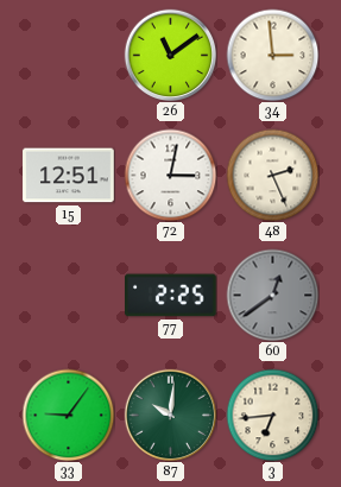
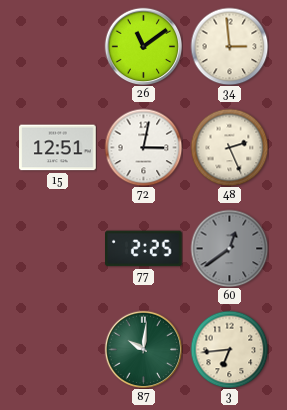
33: 9:06 -> none (68, 415)
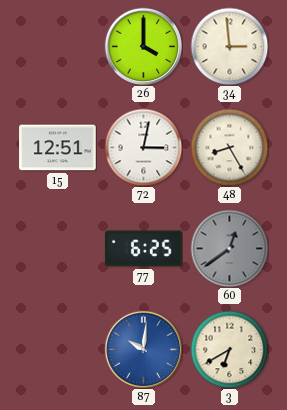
26: 11:09 -> 4:00 (143, 46)
48: 2:26 -> 8:25 (229, 147)
77: 2:25 -> 6:25 (144, 249)
87 dial: green -> blue (143, 349)
3: 6:44 -> 6:40 (229, 349)
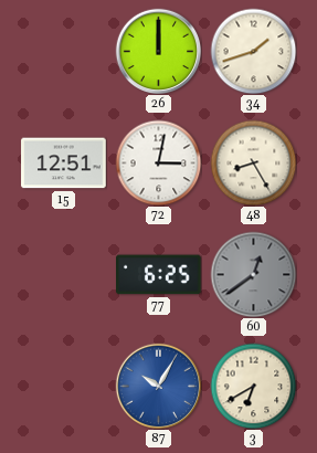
26: 4:00 -> 12:00 (158, 51)
34: 2:59 -> 1:42 (253, 51)
87: 10:01 -> 10:05 (158, 386)
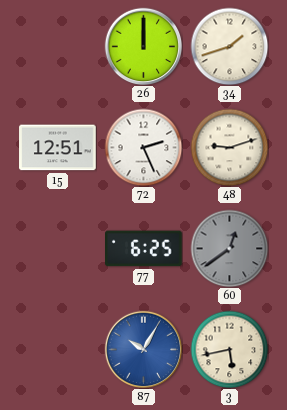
72: 3:02 -> 2:26 (143, 147)
48: 8:25 -> 9:12 (229, 147)
3: 6:40 -> 5:43 (229, 349)
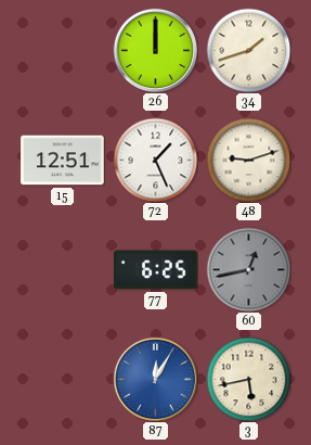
72: 2:26 -> 1:26 (155, 160)
60: 12:39 -> 12:43 (248, 269)
87: 10:05 -> 12:05 (155, 379)
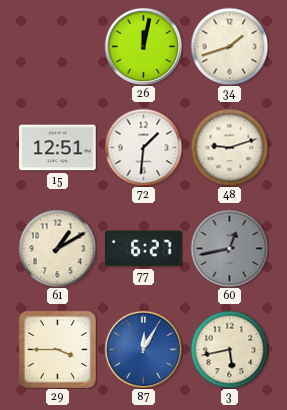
26: 12:00 -> 12:02 (143, 46)
72: 1:26 -> 1:31 (143, 147)
61: none -> 1:10 (57, 248)
77: 6:25 -> 6:27 (144, 249)
29: none -> 3:45 (57, 349)
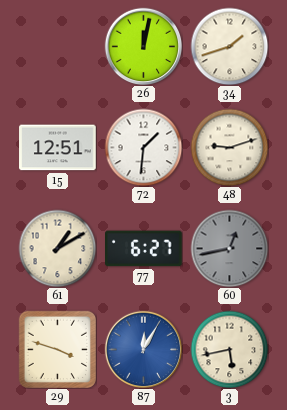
29: 3:45 -> 3:48 (57, 349)
